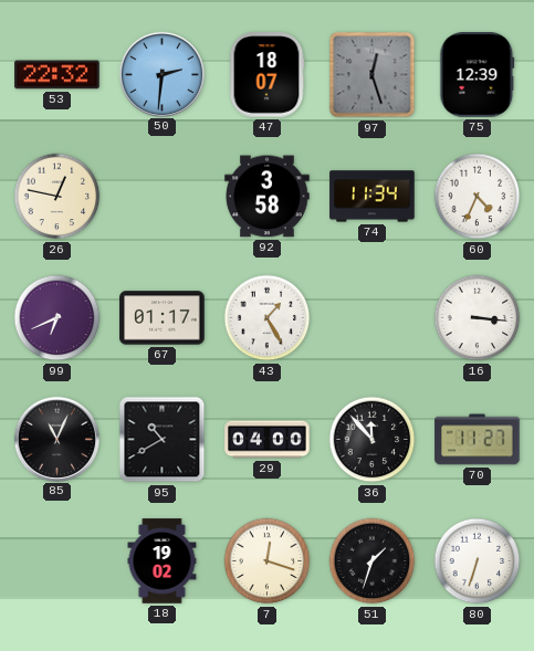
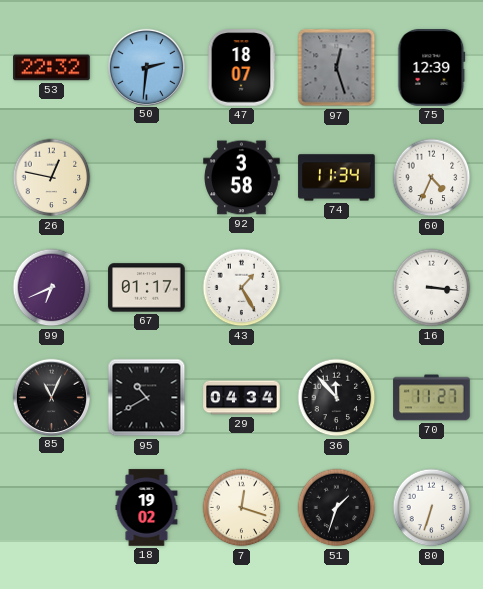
29: 04:00 -> 04:34 (242, 398)
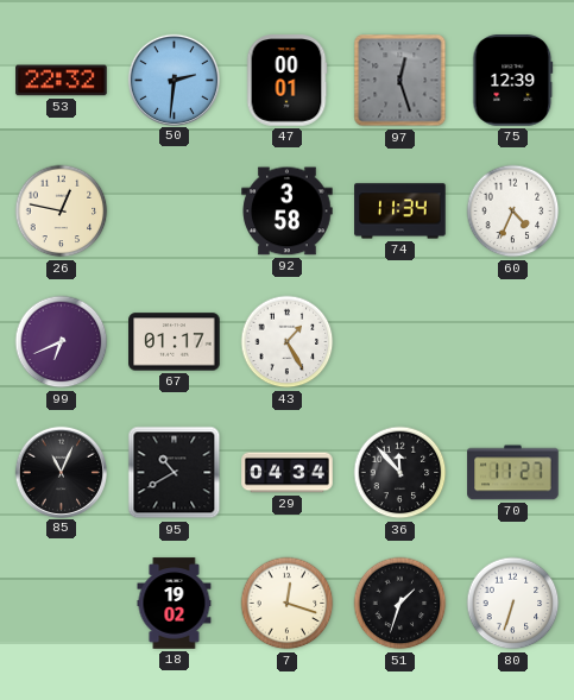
47: 18:07 -> 00:01 (286, 81)
16: 3:16 -> none (432, 288)
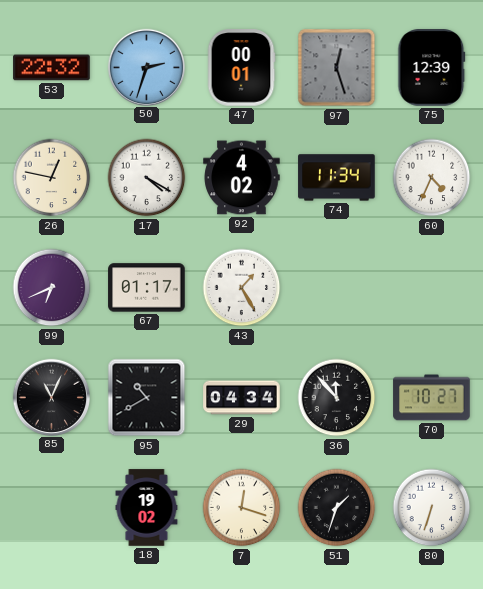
50: 2:31 -> 2:33 (146, 67)
17: none -> 4:20 (147, 178)
92: 3:58 -> 4:02 (242, 178)
70: 11:27 -> 10:27 (432, 398)
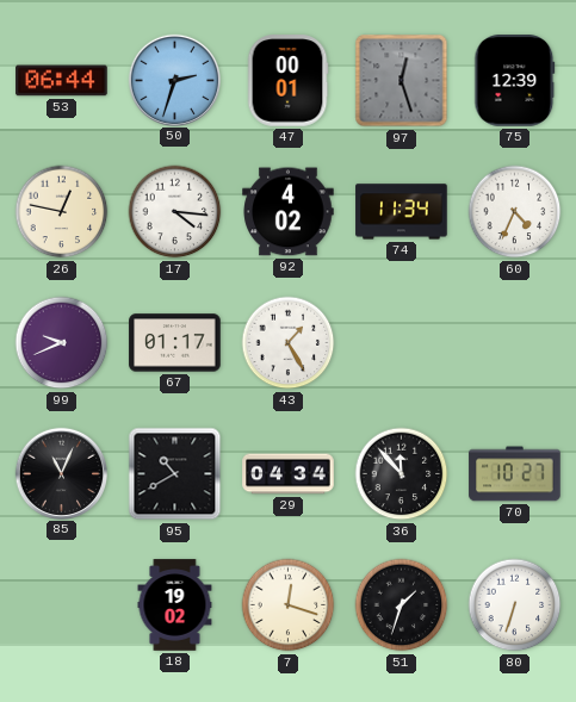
53: 22:32 -> 06:44 (62, 81)
17: 4:20 -> 4:16 (175, 212)
99: 6:41 -> 9:41 (62, 343)
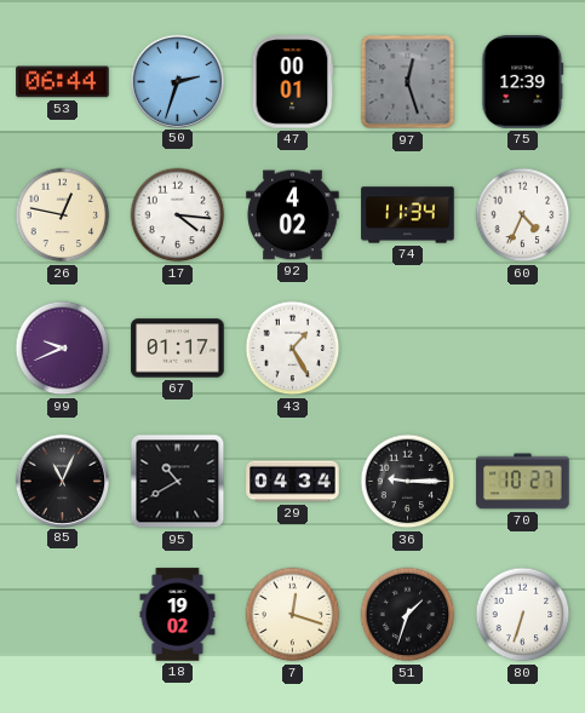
36: 11:53 -> 9:15 (408, 482)
